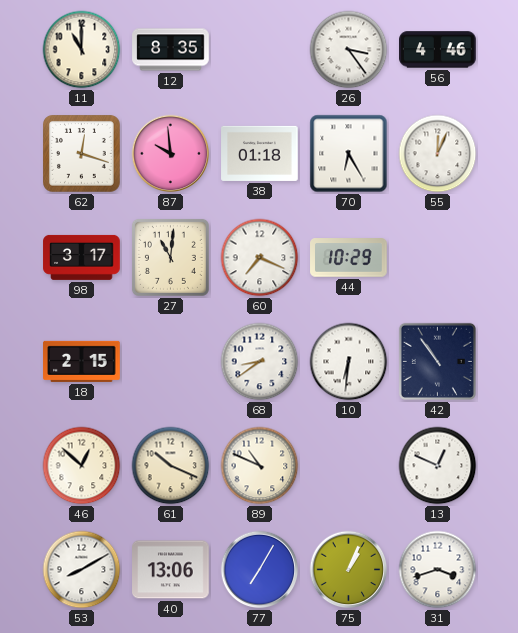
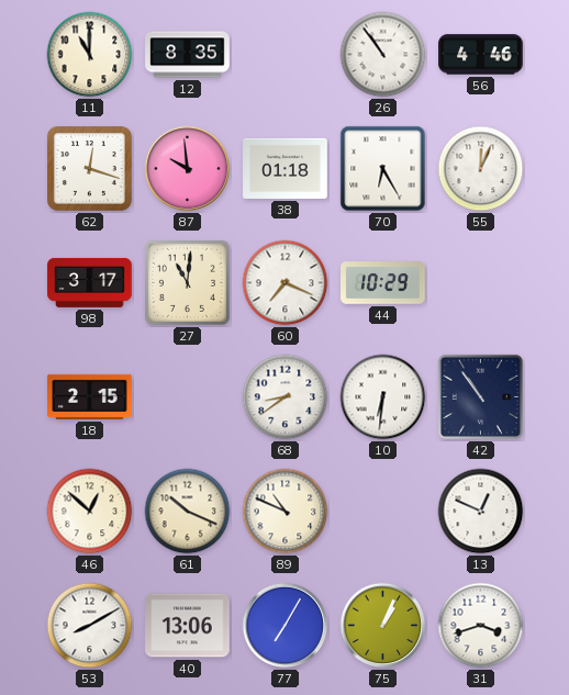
26: 3:24 -> 10:54 (383, 55)
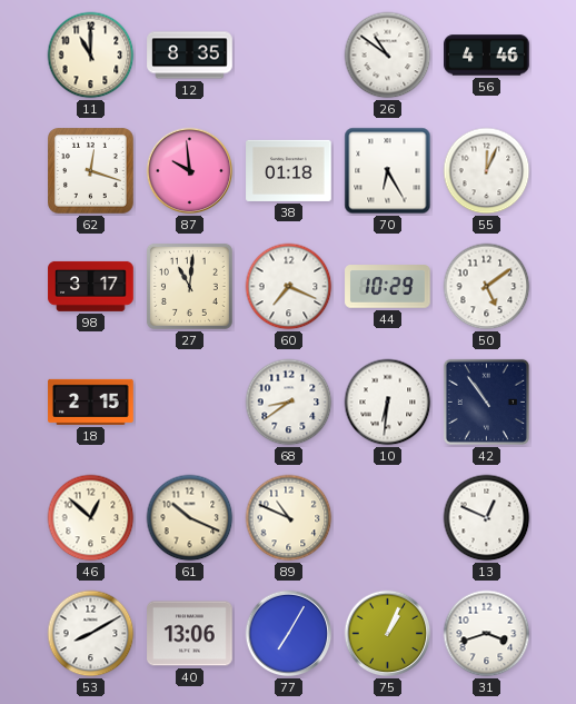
26: 10:54 -> 10:51 (388, 56)
50: none -> 5:09 (487, 287)
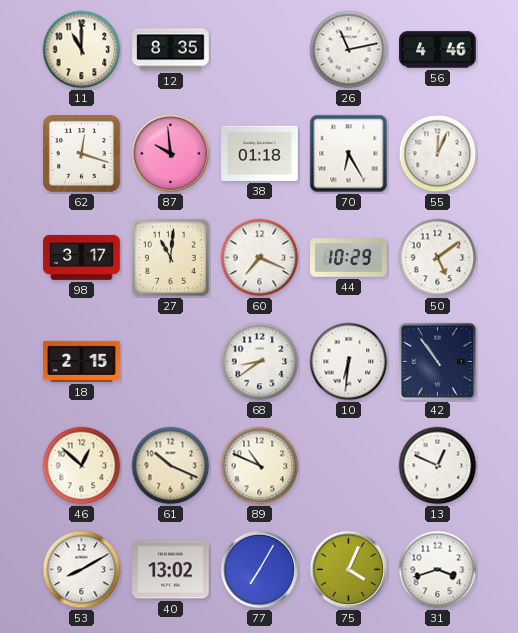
26: 10:51 -> 11:13 (349, 50)
40: 13:06 -> 13:02 (171, 570)
75: 1:04 -> 4:04 (349, 570)
